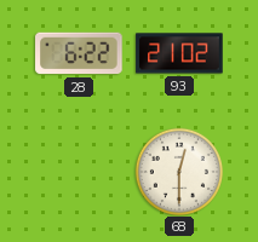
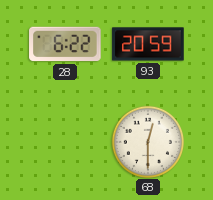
93: 21:02 -> 20:59 (148, 44)
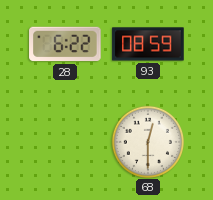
93: 20:59 -> 08:59 (148, 44)
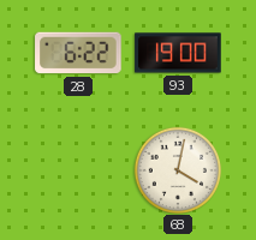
93: 08:59 -> 19:00 (178, 53)
68: 12:30 -> 4:02 (177, 169)
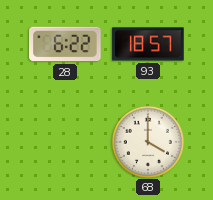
93: 19:00 -> 18:57 (148, 44)
68: 4:02 -> 4:00 (147, 141)
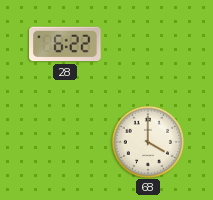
93: 18:57 -> none (148, 44)
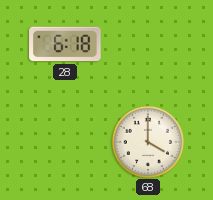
28: 6:22 -> 6:18 (65, 44)
